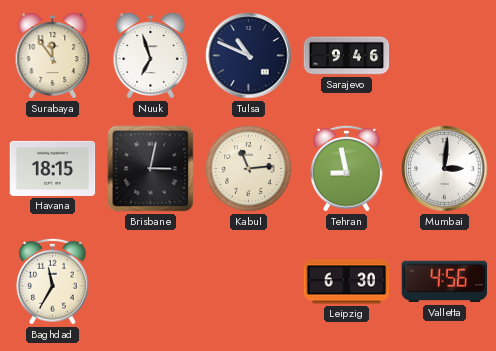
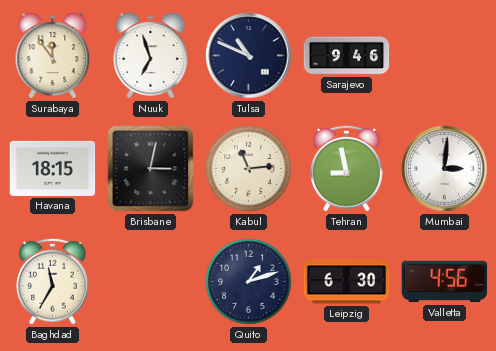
Quito: none -> 1:12 (249, 282)
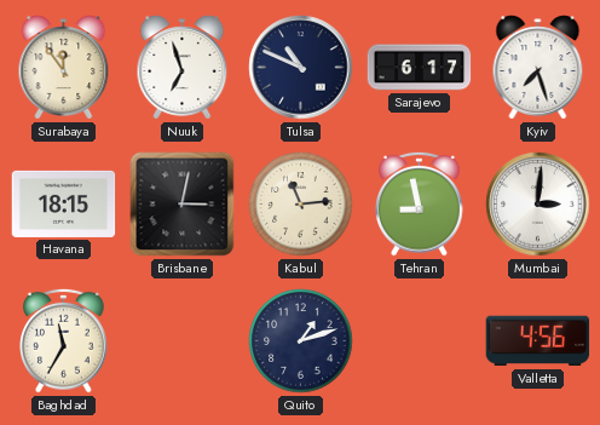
Sarajevo: 9:46 -> 6:17 (420, 68)
Kyiv: none -> 7:27 (538, 68)
Leipzig: 6:30 -> none (347, 282)
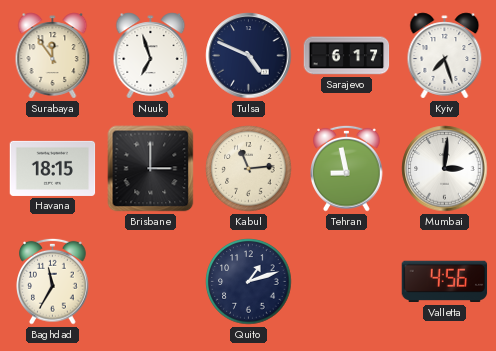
Tulsa: 10:49 -> 4:49 (249, 56)
Brisbane: 3:02 -> 3:00 (151, 169)
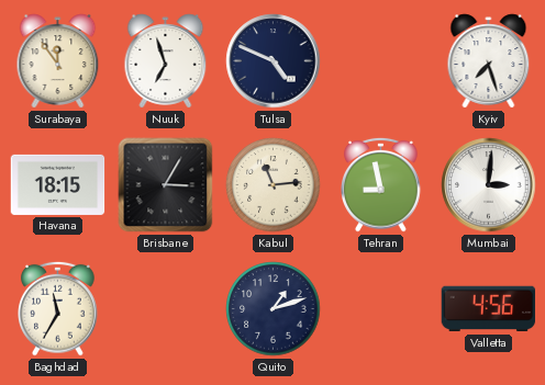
Sarajevo: 6:17 -> none (347, 56)
Brisbane: 3:00 -> 3:05 (166, 185)
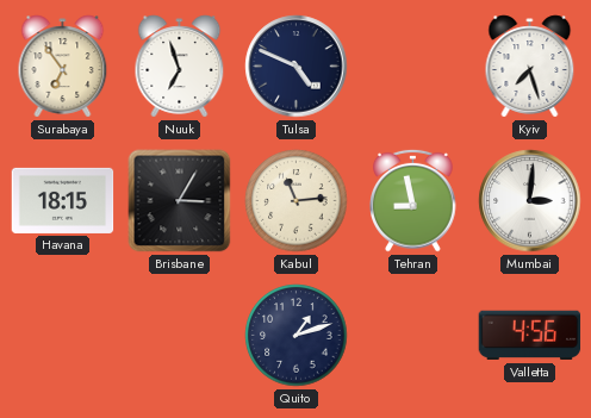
Surabaya: 11:54 -> 6:54 (63, 67)
Baghdad: 11:35 -> none (58, 308)
